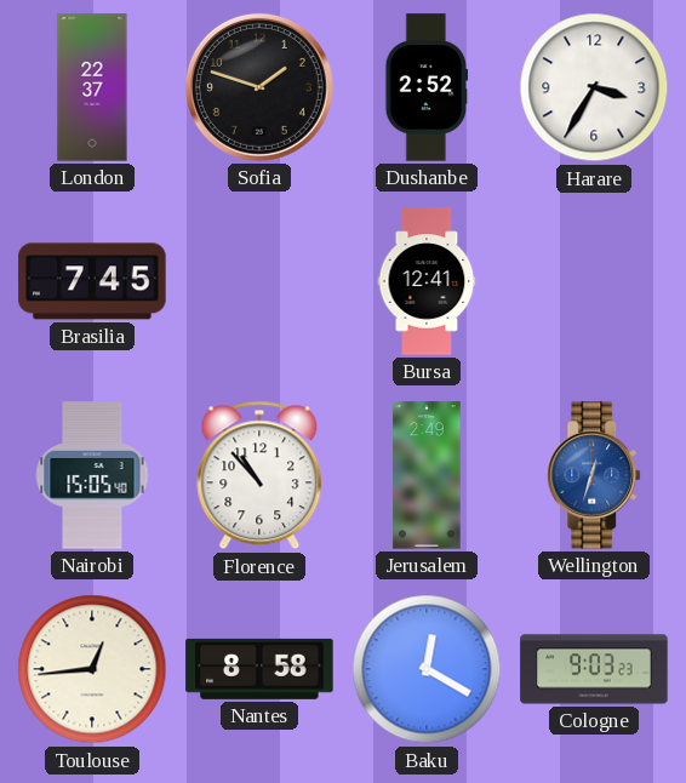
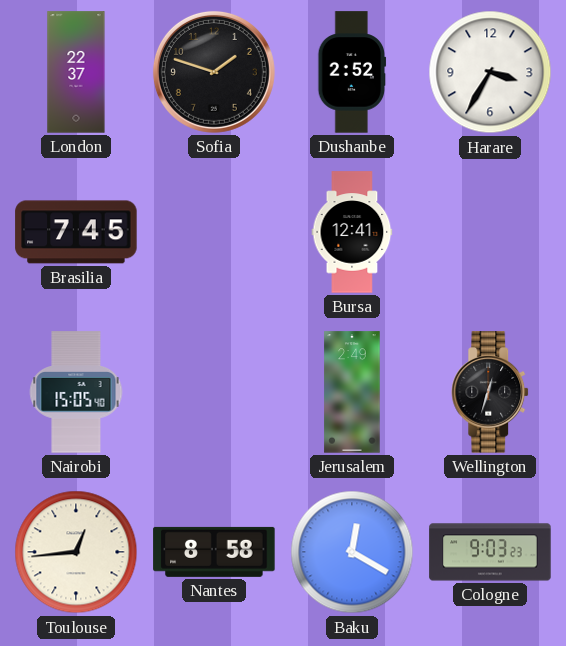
Florence: 10:53 -> none (259, 475)
Wellington dial: blue -> black (491, 392)
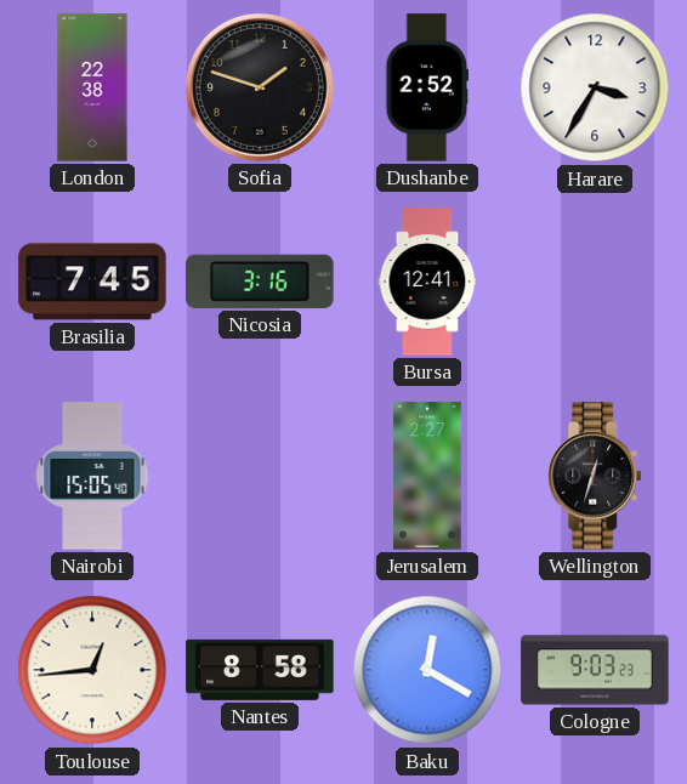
London: 22:37 -> 22:38 (92, 87)
Nicosia: none -> 3:16 (260, 282)
Jerusalem: 2:49 -> 2:27 (427, 476)
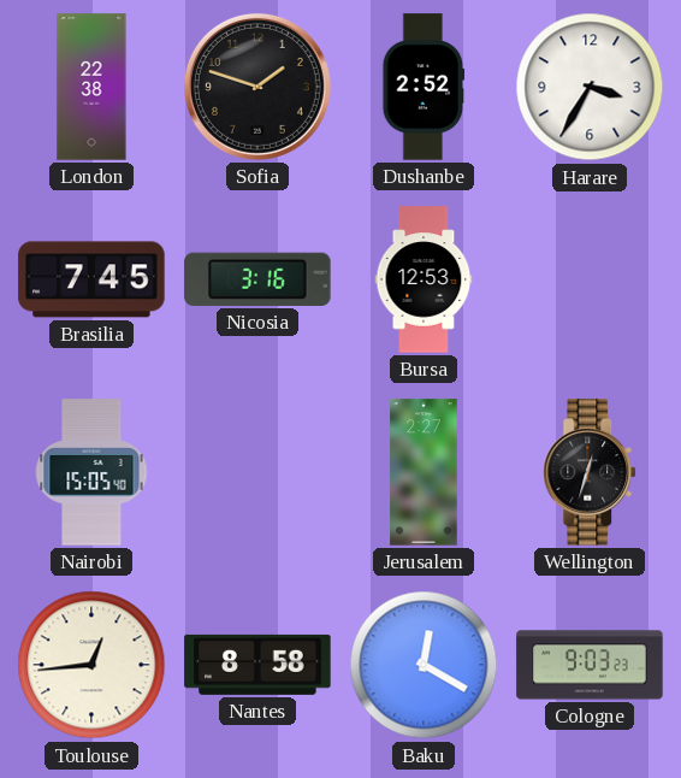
Bursa: 12:41 -> 12:53 (424, 279)
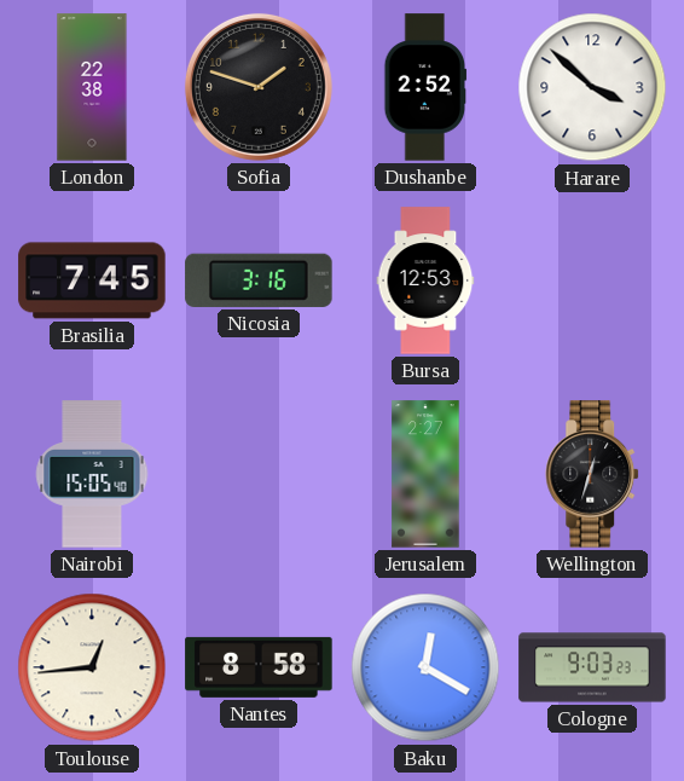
Harare: 3:35 -> 3:52 (592, 87)
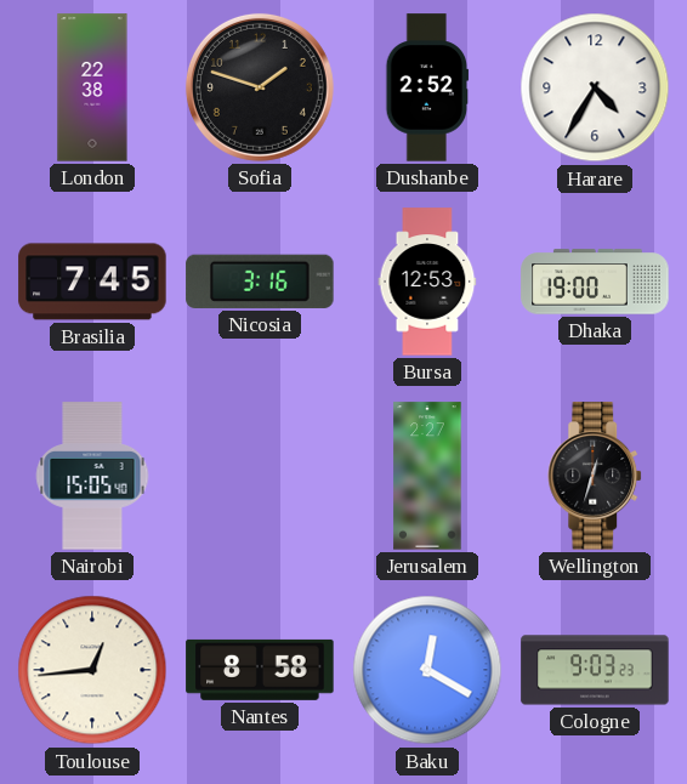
Harare: 3:52 -> 4:35 (595, 87)
Dhaka: none -> 19:00 (595, 282)
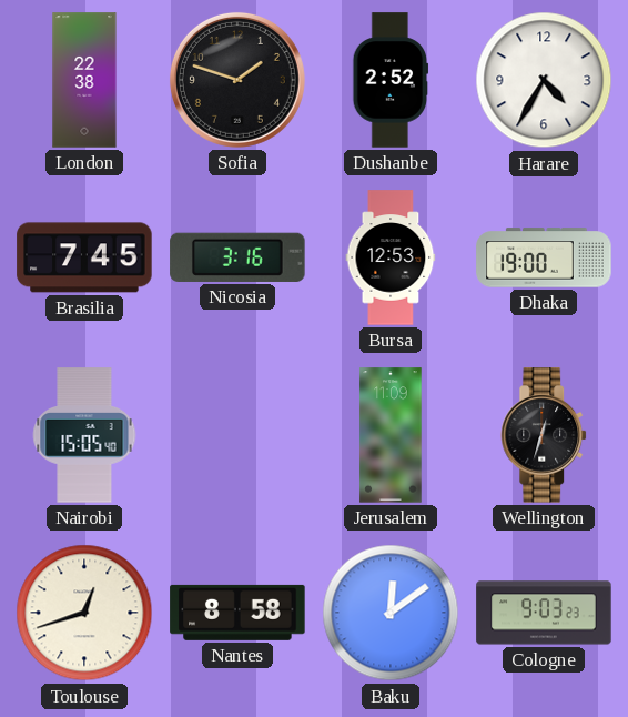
Jerusalem: 2:27 -> 11:09 (391, 435)
Toulouse: 12:44 -> 12:42 (84, 613)
Baku: 12:20 -> 12:09 (391, 613)
